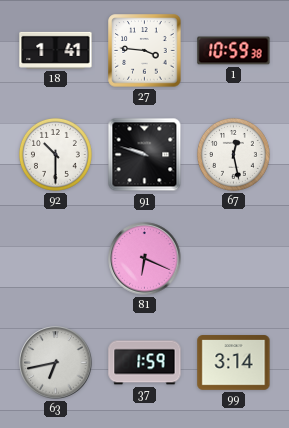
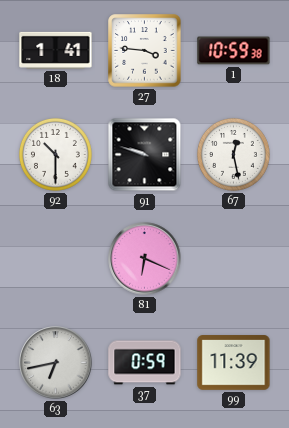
37: 1:59 -> 0:59 (145, 363)
99: 3:14 -> 11:39 (234, 363)
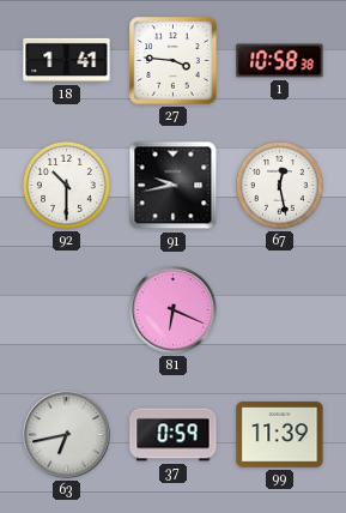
1: 10:59 -> 10:58 (280, 61)
91: 9:48 -> 9:43 (174, 186)
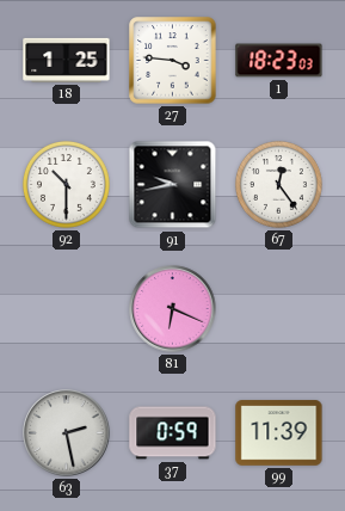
18: 1:41 -> 1:25 (67, 60)
1: 10:58 -> 18:23 (279, 61)
67: 12:28 -> 12:24 (278, 184)
63: 6:43 -> 2:28 (67, 433)
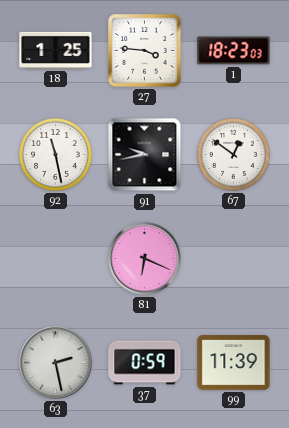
92: 10:30 -> 11:28 (55, 154)
67: 12:24 -> 12:51 (233, 154)
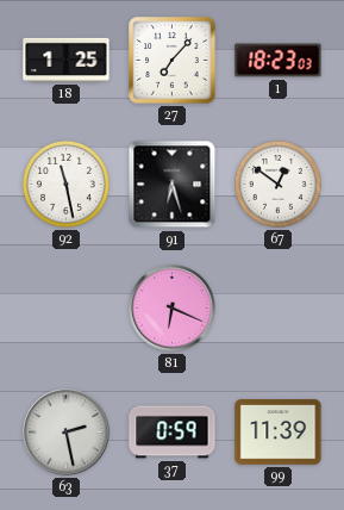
27: 3:46 -> 7:07 (173, 61)
91: 9:43 -> 6:27 (173, 185)
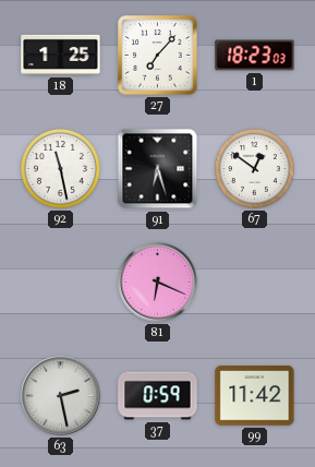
99: 11:39 -> 11:42 (255, 396)
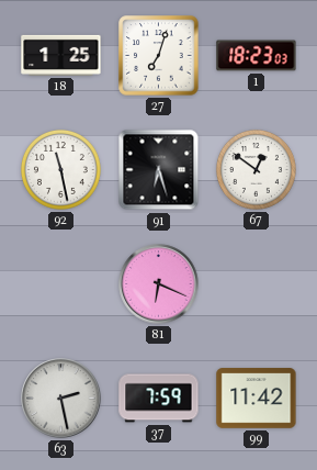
27: 7:07 -> 7:03 (159, 56)
37: 0:59 -> 7:59 (159, 399)
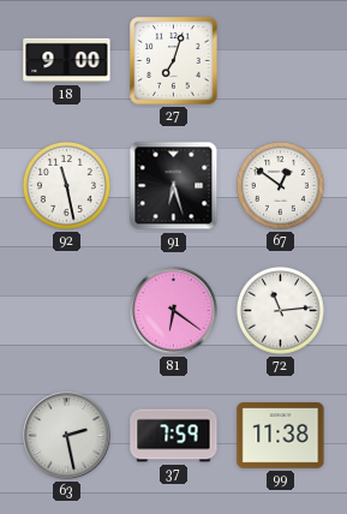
18: 1:25 -> 9:00 (67, 60)
1: 18:23 -> none (257, 56)
81: 6:19 -> 6:21 (174, 311)
72: none -> 11:14 (280, 310)
99: 11:42 -> 11:38 (281, 436)
